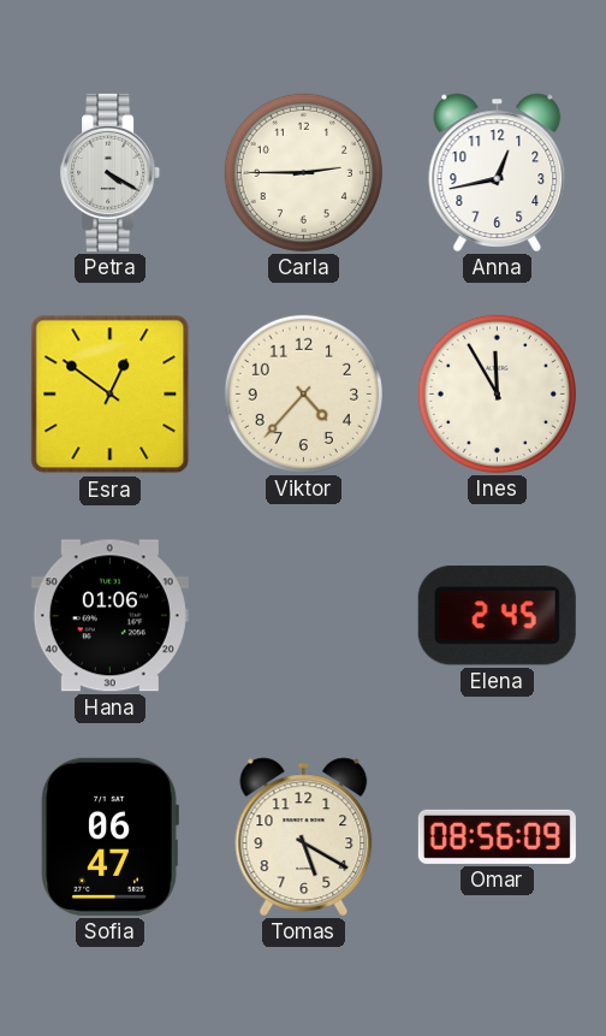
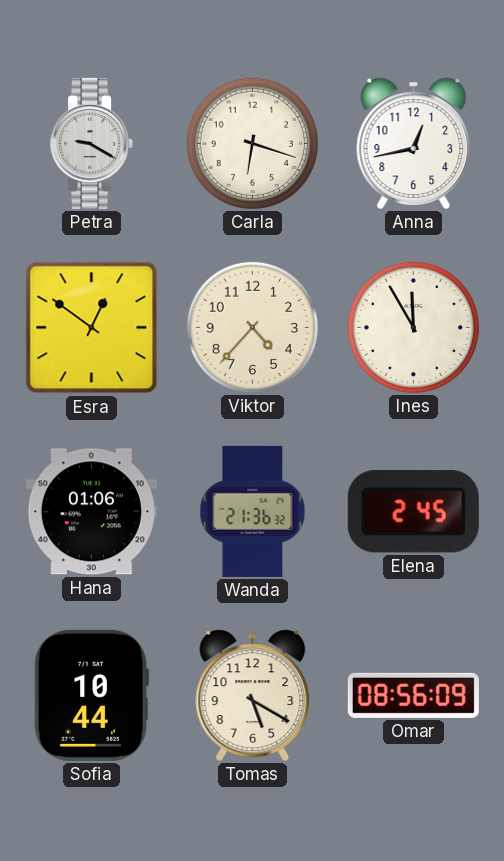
Petra: 4:20 -> 9:20 (92, 143)
Carla: 2:45 -> 6:18 (252, 143)
Wanda: none -> 21:36 (253, 511)
Sofia: 06:47 -> 10:44 (91, 695)
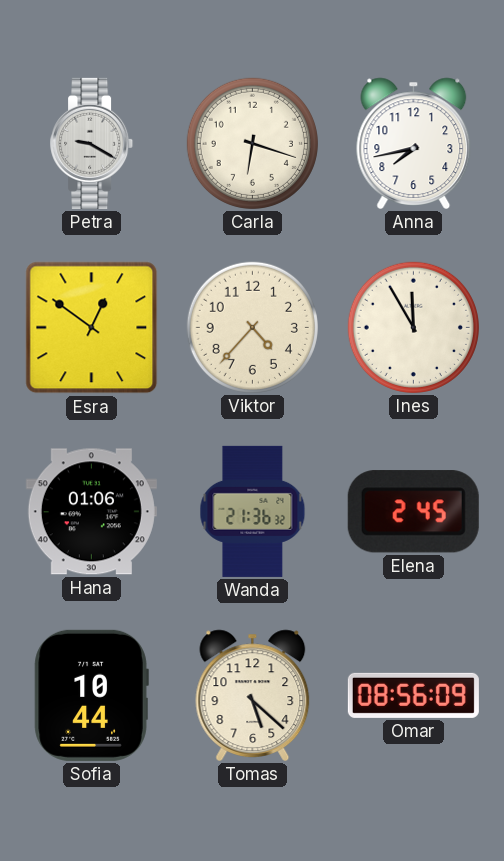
Anna: 12:43 -> 7:43 (414, 143)
Tomas: 5:20 -> 5:22 (253, 695)
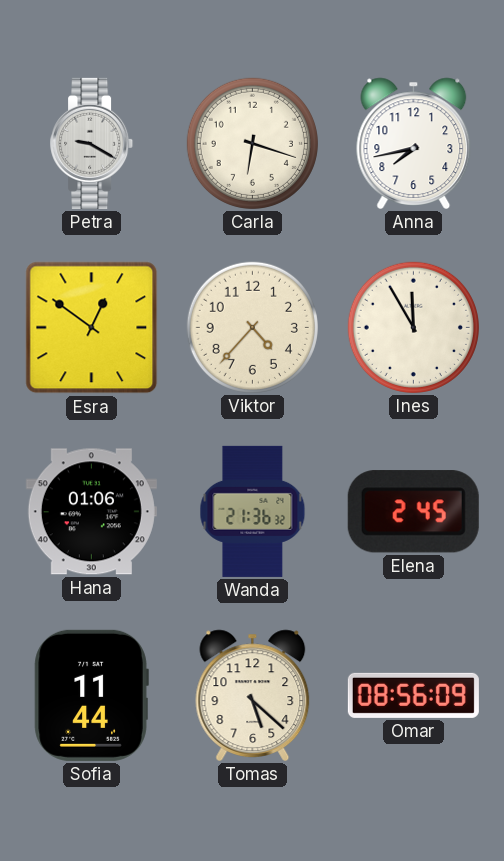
Sofia: 10:44 -> 11:44 (91, 695)
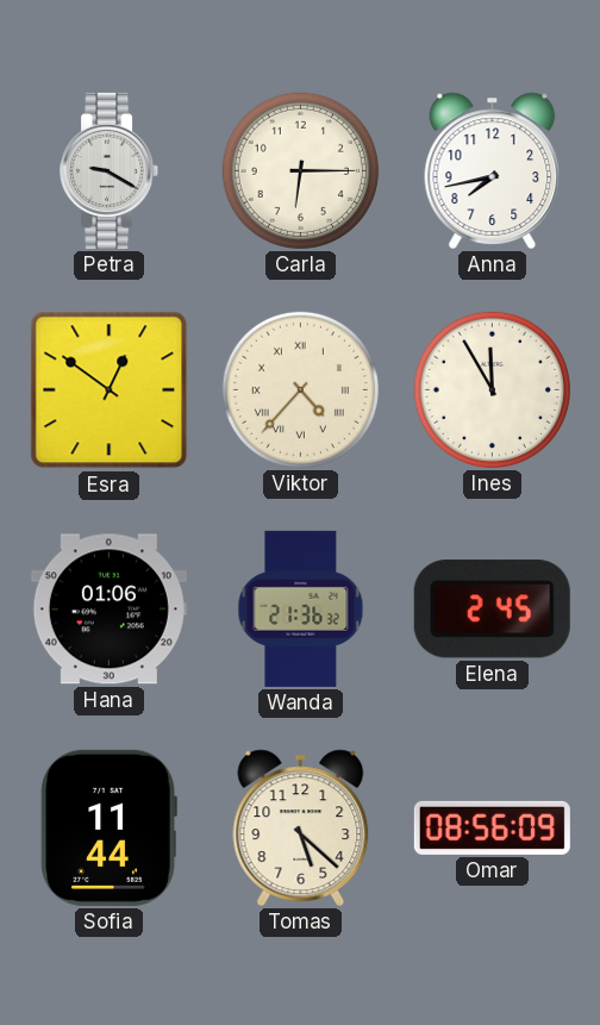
Carla: 6:18 -> 6:15 (300, 170)
Viktor numerals: Arabic -> Roman (300, 389)
